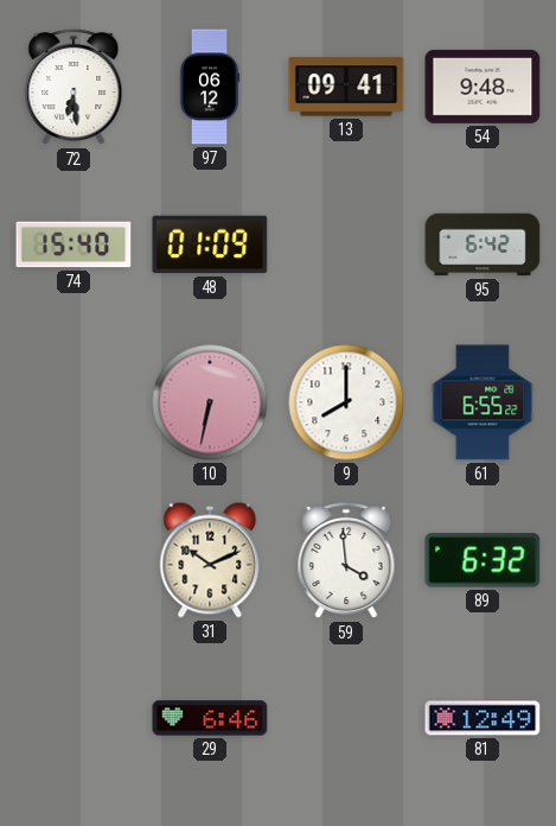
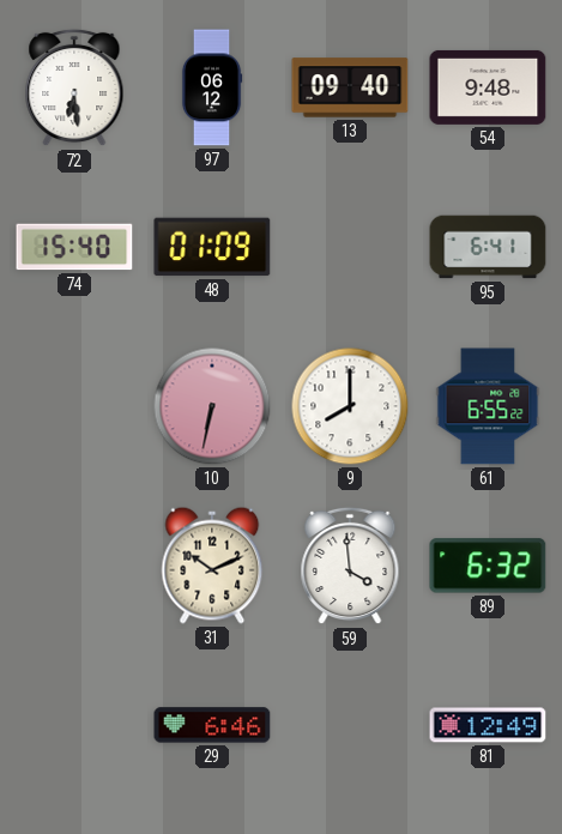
13: 09:41 -> 09:40 (350, 87)
95: 6:42 -> 6:41 (488, 247)
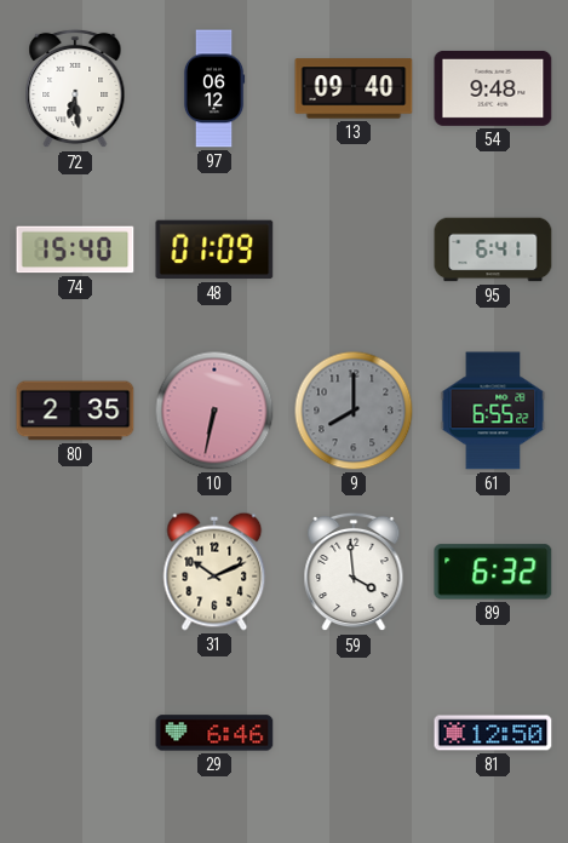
80: none -> 2:35 (75, 411)
9 dial: white -> grey (354, 411)
81: 12:49 -> 12:50 (493, 733)
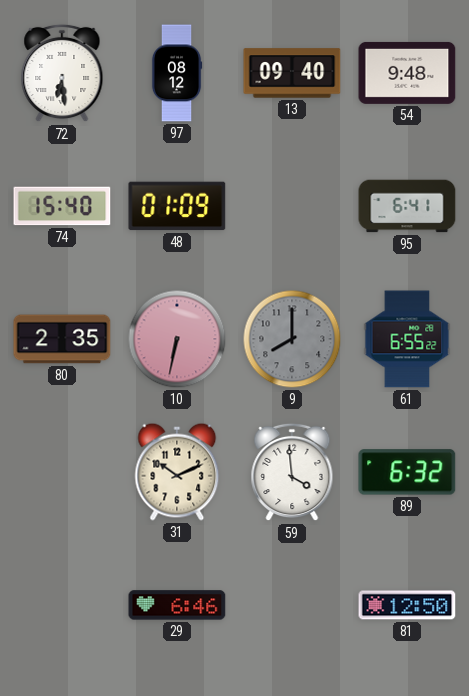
97: 06:12 -> 08:12 (177, 73)
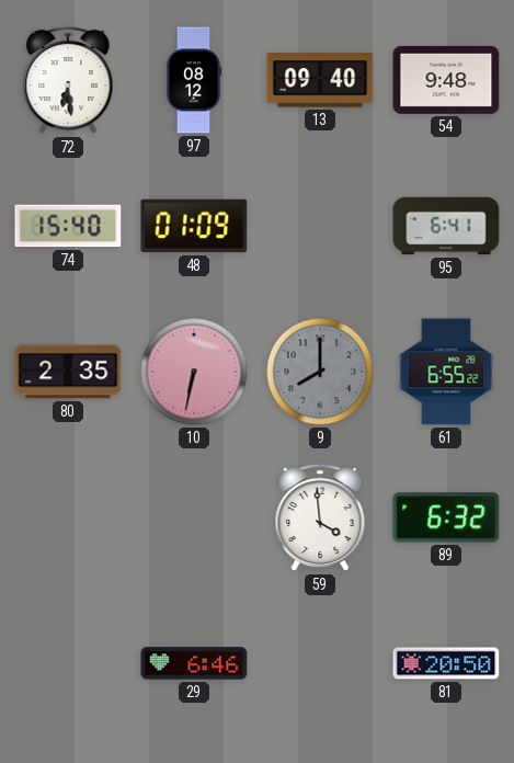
31: 10:11 -> none (177, 472)
81: 12:50 -> 20:50 (446, 663)
